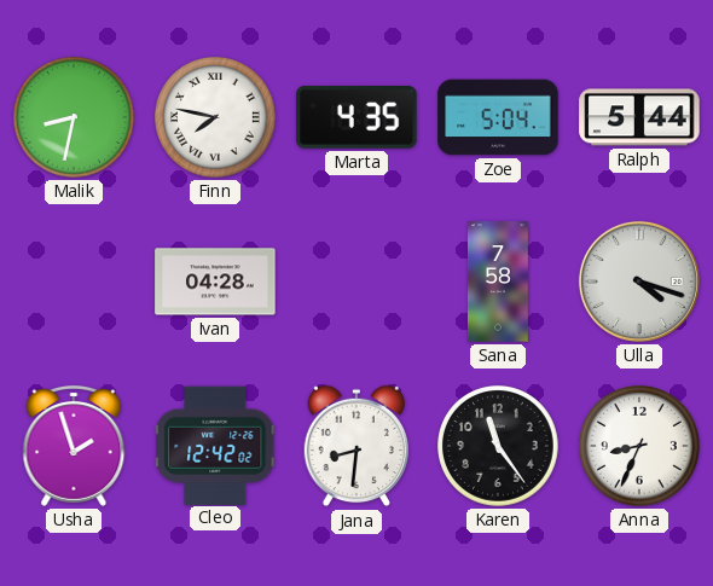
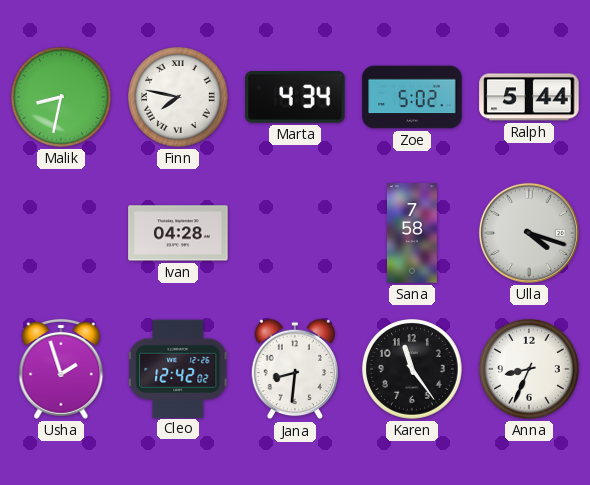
Marta: 4:35 -> 4:34 (295, 97)
Zoe: 5:04 -> 5:02 (412, 97)
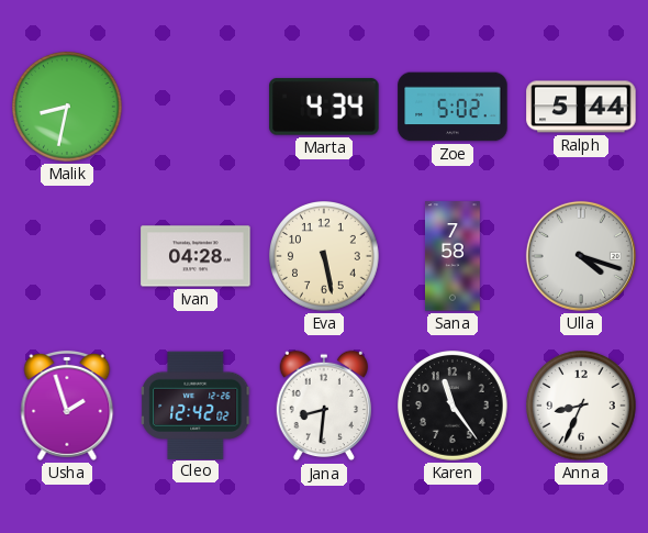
Finn: 7:47 -> none (179, 98)
Eva: none -> 5:28 (325, 257)
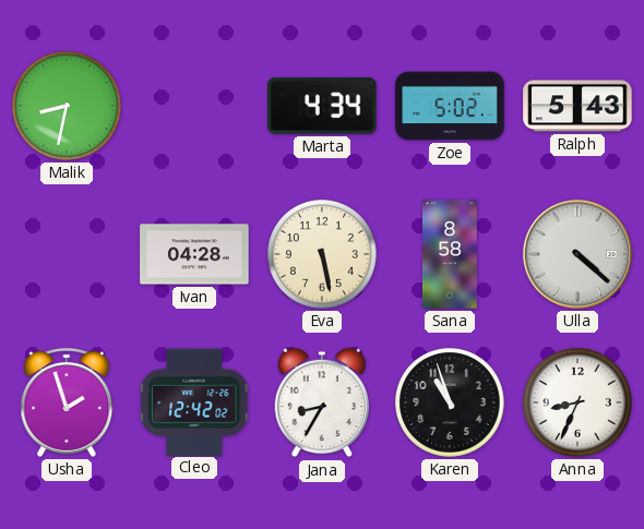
Ralph: 5:44 -> 5:43 (577, 106)
Sana: 7:58 -> 8:58 (450, 254)
Ulla: 4:18 -> 4:22 (577, 254)
Jana: 8:31 -> 8:35 (321, 402)
Karen: 11:24 -> 10:57 (451, 404)
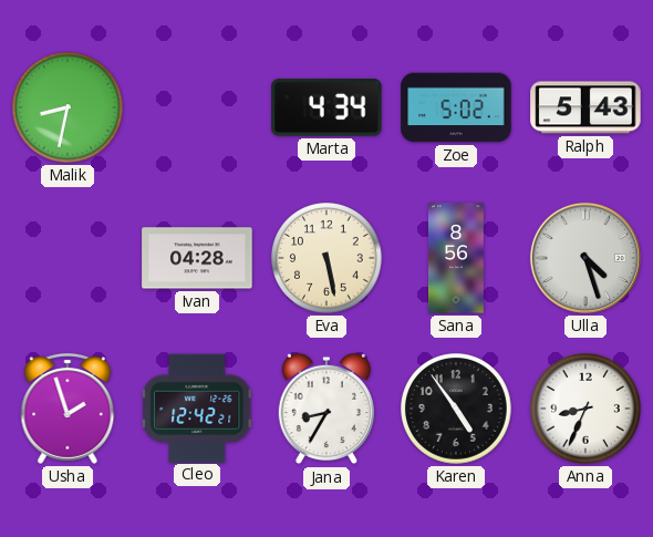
Sana: 8:58 -> 8:56 (456, 258)
Ulla: 4:22 -> 4:27 (585, 258)
Cleo: 12:42:02 -> 12:42:21 (198, 407)
Karen: 10:57 -> 4:54 (457, 410)
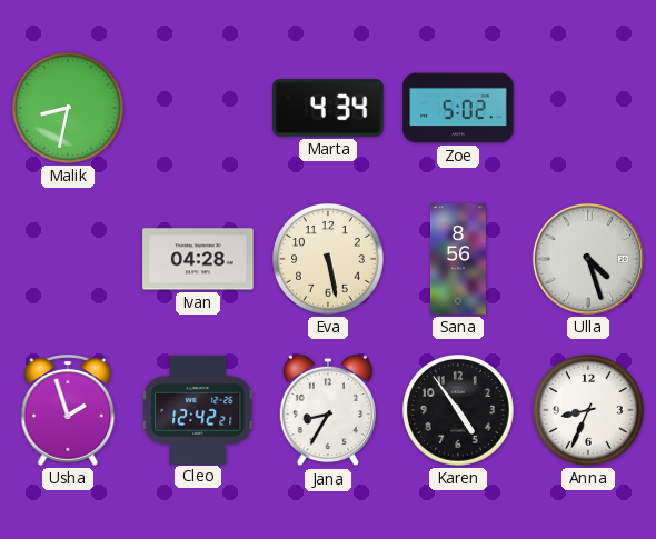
Ralph: 5:43 -> none (585, 107)
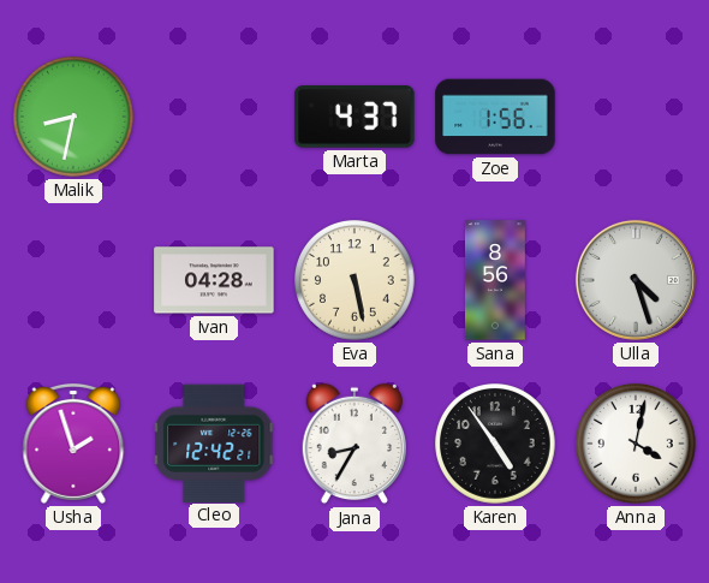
Marta: 4:34 -> 4:37 (354, 117)
Zoe: 5:02 -> 1:56 (495, 117)
Anna: 8:34 -> 4:02 (637, 445)
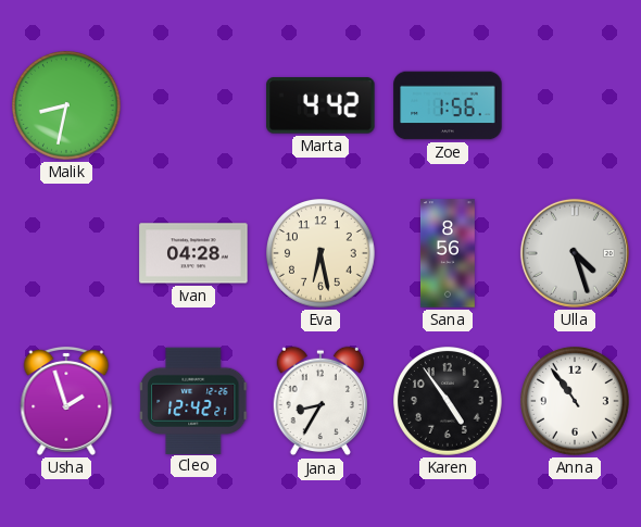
Marta: 4:37 -> 4:42 (320, 105)
Eva: 5:28 -> 6:28 (322, 254)
Anna: 4:02 -> 10:54 (576, 402)
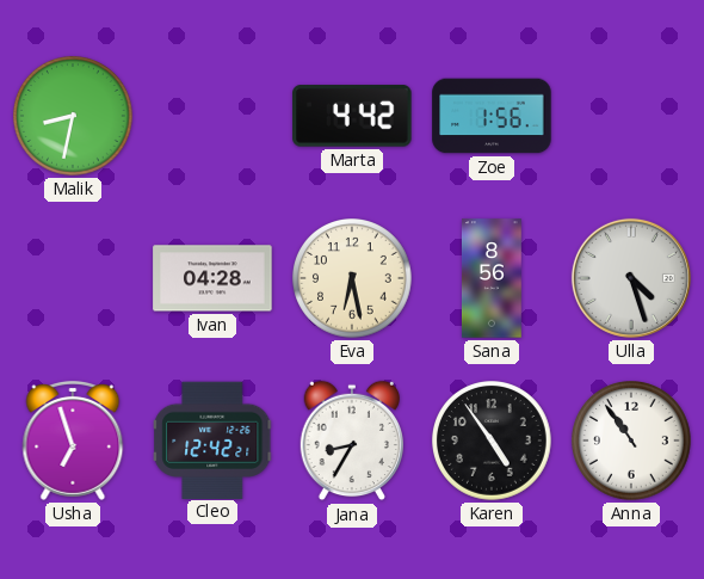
Usha: 1:57 -> 6:57 (73, 441)
